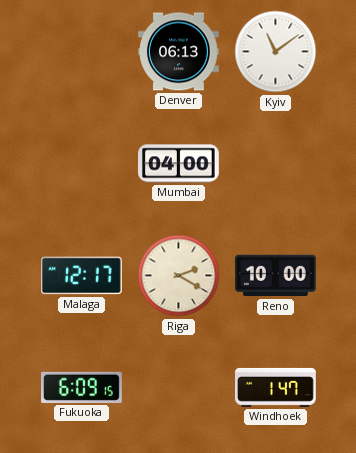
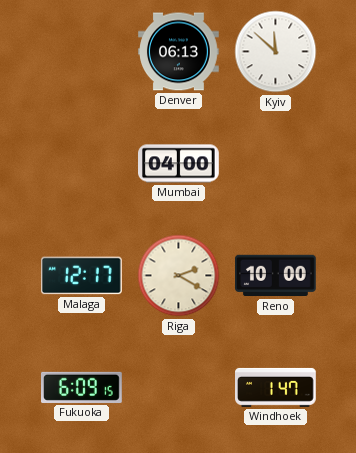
Kyiv: 11:09 -> 11:52 (276, 52)
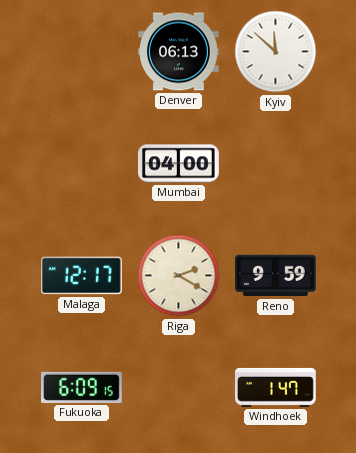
Reno: 10:00 -> 9:59 (276, 276)
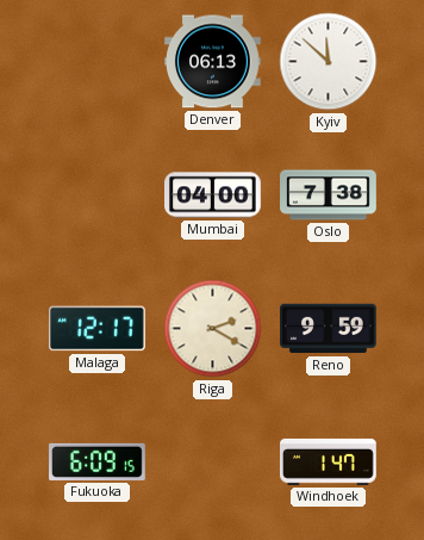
Oslo: none -> 7:38 (329, 195)
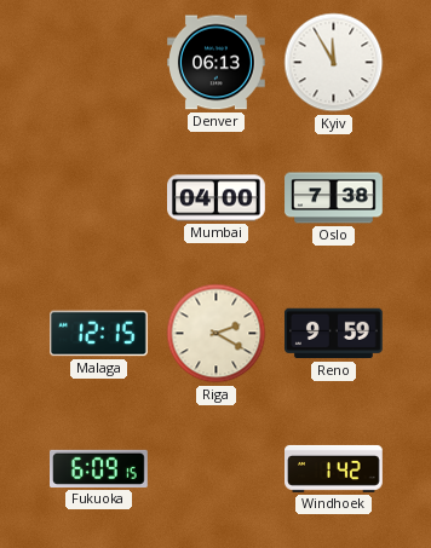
Kyiv: 11:52 -> 11:55 (334, 63)
Malaga: 12:17 -> 12:15 (99, 334)
Windhoek: 1:47 -> 1:42 (334, 468)
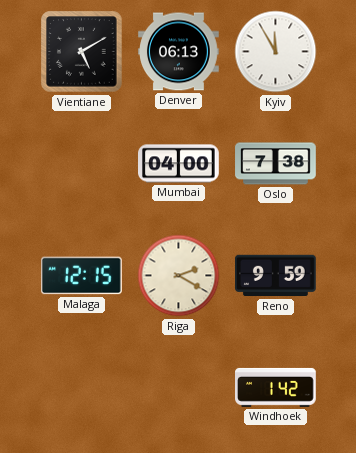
Vientiane: none -> 5:10 (82, 52)
Fukuoka: 6:09 -> none (99, 468)
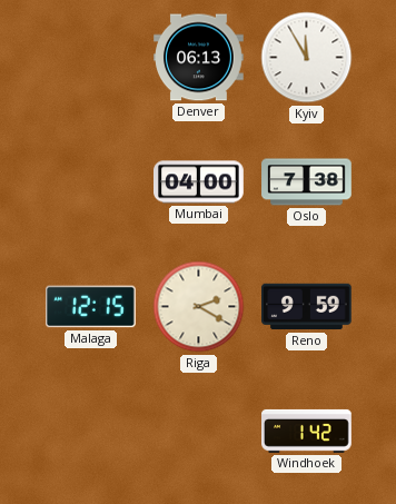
Vientiane: 5:10 -> none (82, 52)
